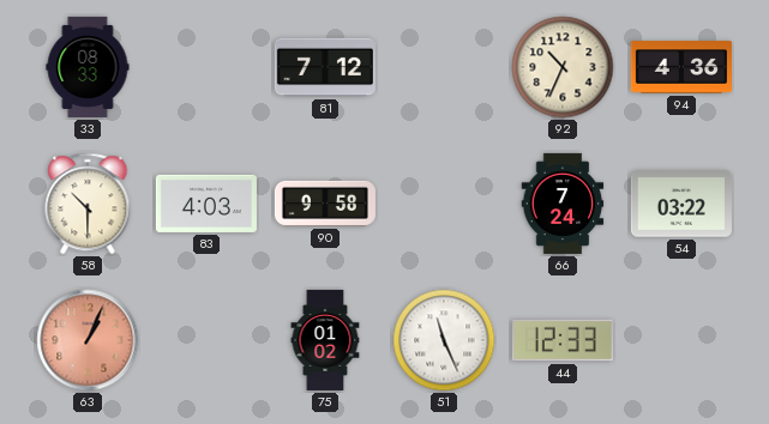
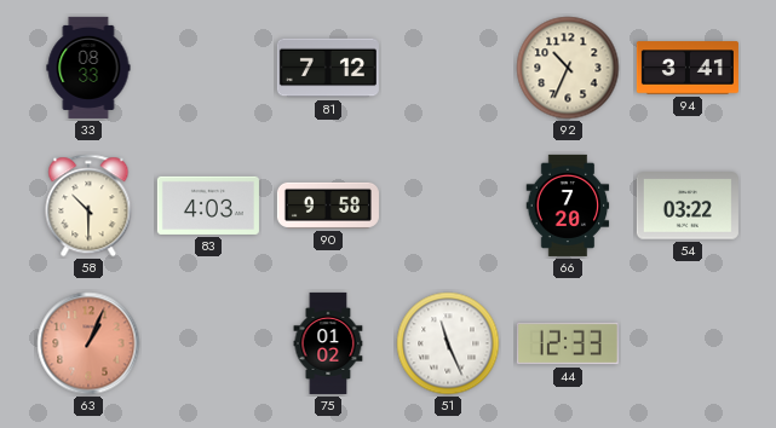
94: 4:36 -> 3:41 (688, 68)
66: 7:24 -> 7:20 (568, 206)
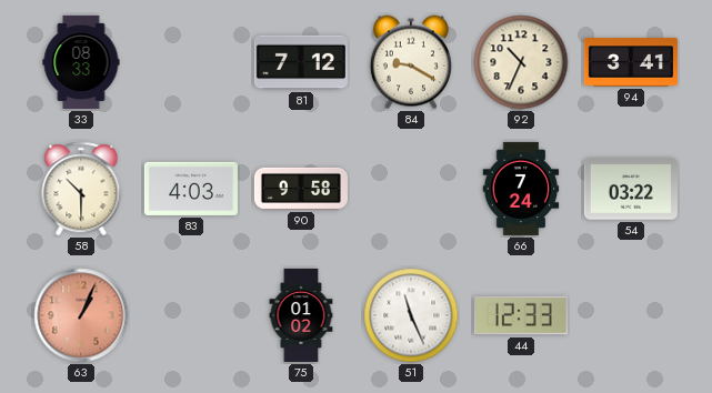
84: none -> 9:20 (411, 62)
66: 7:20 -> 7:24 (521, 189)
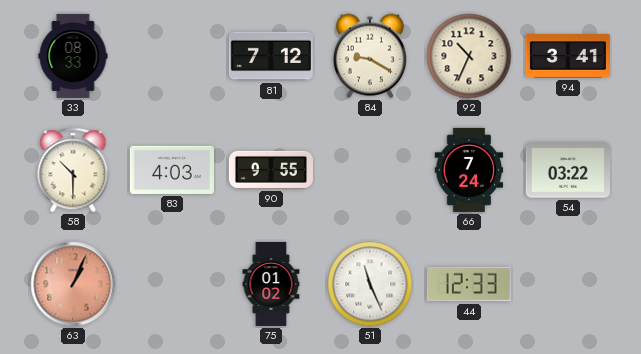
90: 9:58 -> 9:55 (271, 170)
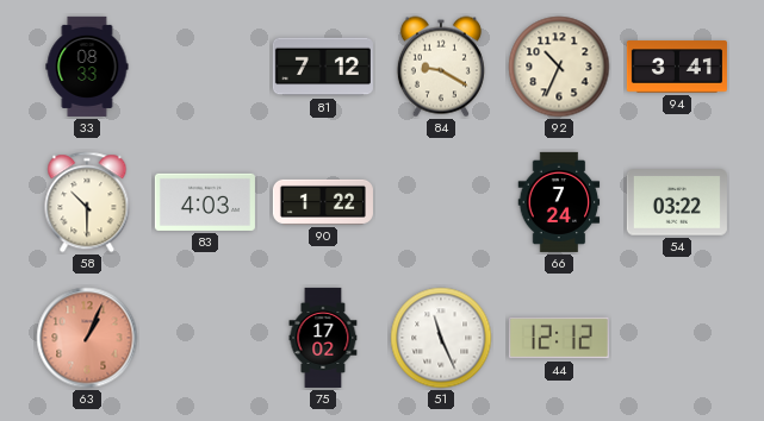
90: 9:55 -> 1:22 (323, 202)
75: 01:02 -> 17:02 (323, 338)
44: 12:33 -> 12:12 (559, 338)
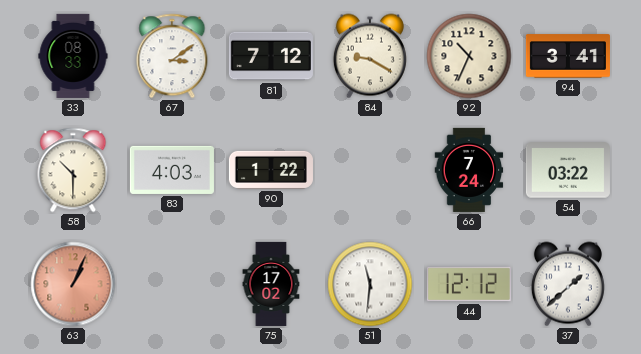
67: none -> 3:09 (172, 56)
51: 11:26 -> 11:31 (370, 284)
37: none -> 1:38 (568, 284)
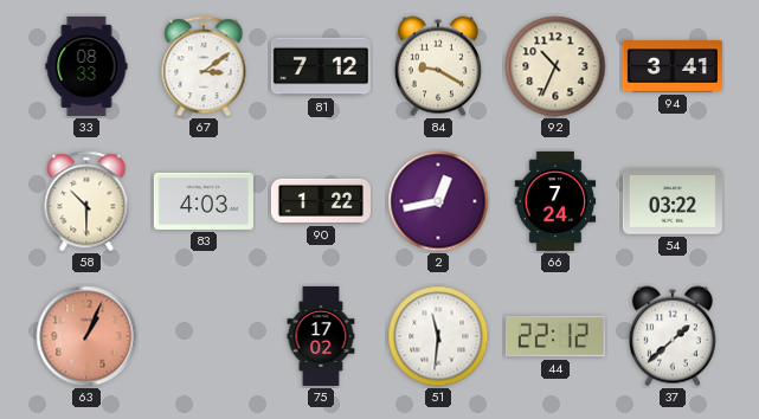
2: none -> 12:43 (438, 201)
44: 12:12 -> 22:12 (555, 336)
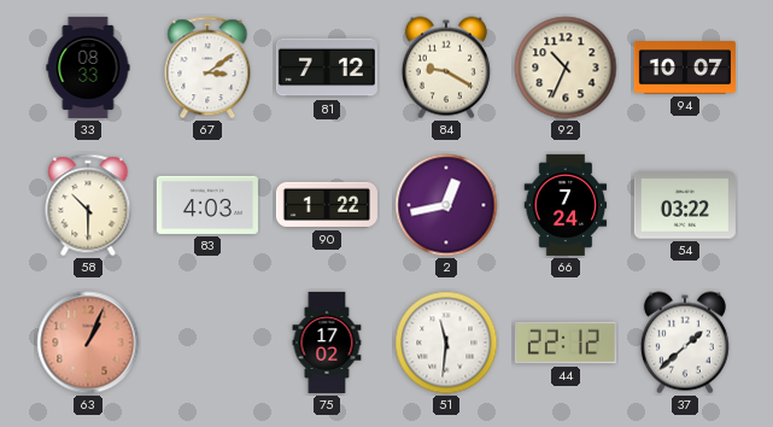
94: 3:41 -> 10:07 (685, 68)
